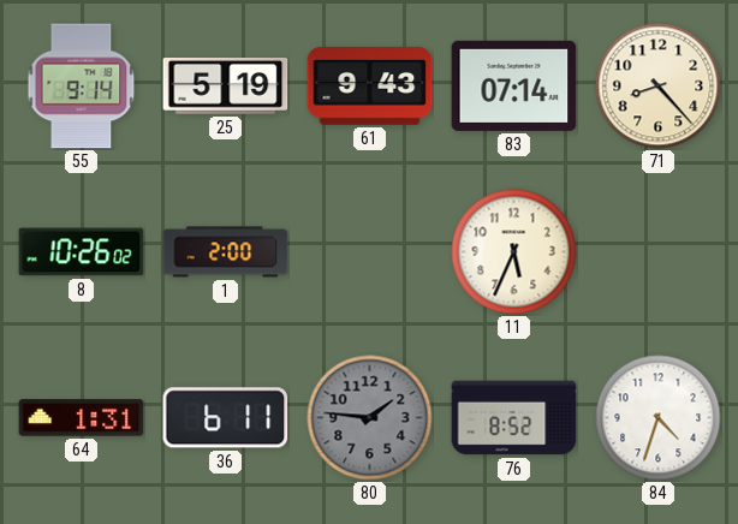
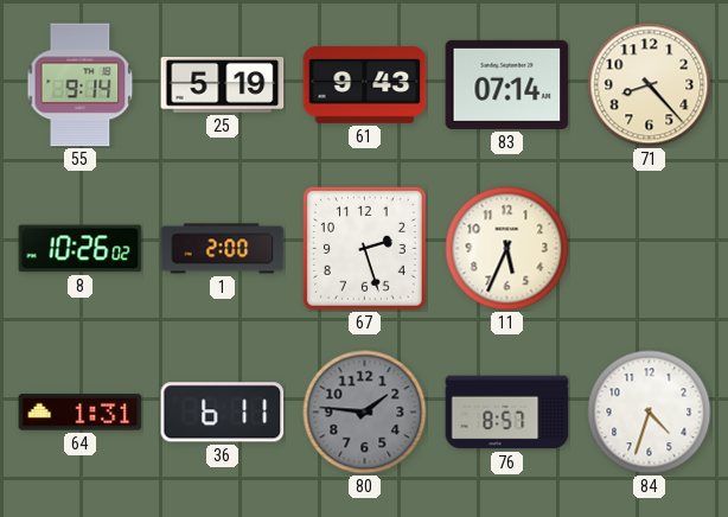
67: none -> 2:27 (364, 248)
76: 8:52 -> 8:57 (507, 413)
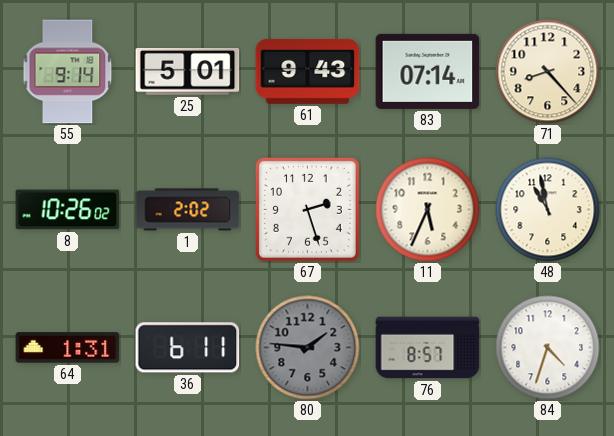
25: 5:19 -> 5:01 (188, 72)
1: 2:00 -> 2:02 (188, 210)
48: none -> 10:58 (548, 210)
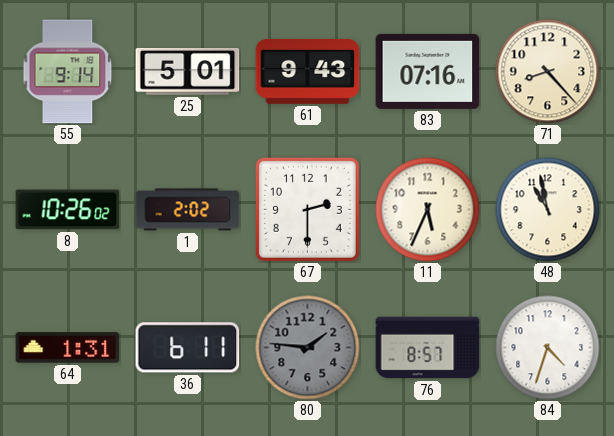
83: 07:14 -> 07:16 (428, 71)
67: 2:27 -> 2:30 (307, 209)
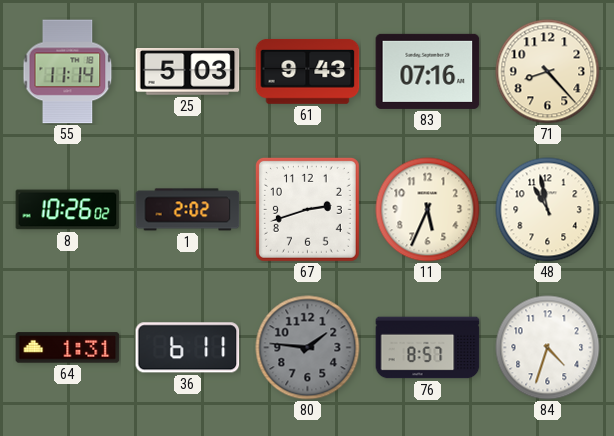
55: 9:14 -> 11:14 (68, 72)
25: 5:01 -> 5:03 (188, 72)
67: 2:30 -> 2:42 (307, 209)
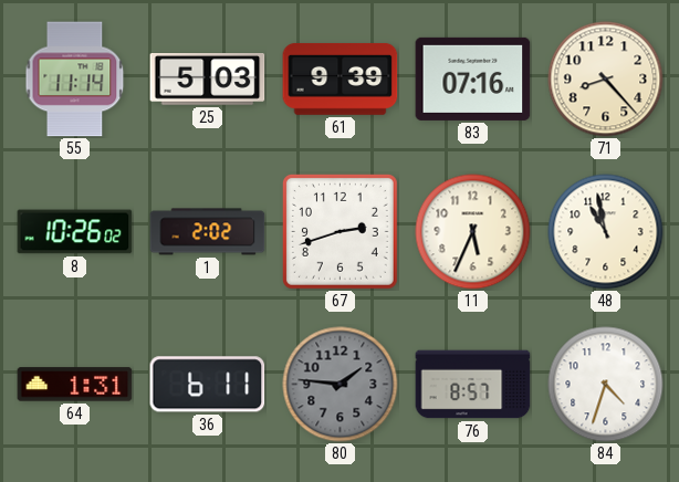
61: 9:43 -> 9:39 (341, 78)
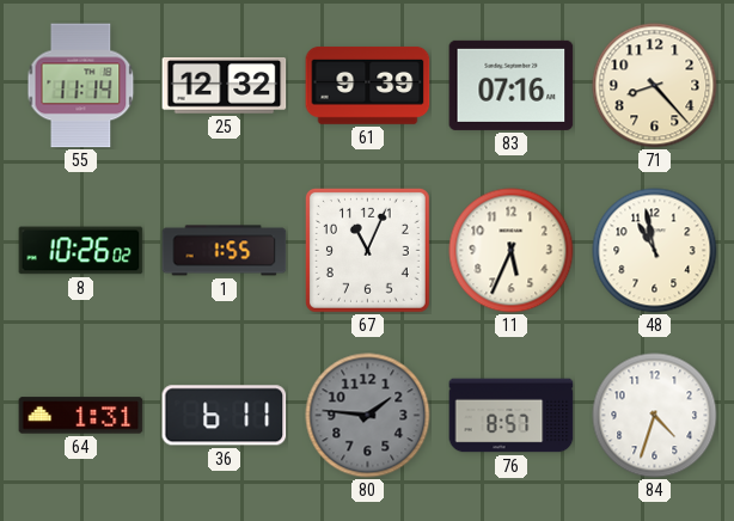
25: 5:03 -> 12:32 (225, 86)
1: 2:02 -> 1:55 (225, 251)
67: 2:42 -> 11:04 (367, 250)
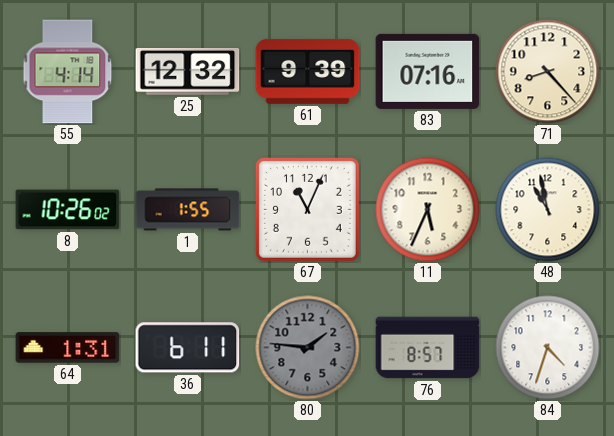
55: 11:14 -> 4:14 (68, 72)
